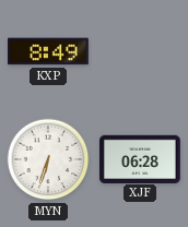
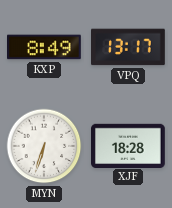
VPQ: none -> 13:17 (129, 47)
XJF: 06:28 -> 18:28 (129, 145)
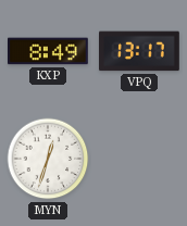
MYN: 6:33 -> 12:33 (48, 159)
XJF: 18:28 -> none (129, 145)
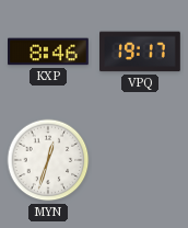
KXP: 8:49 -> 8:46 (49, 52)
VPQ: 13:17 -> 19:17 (141, 52)
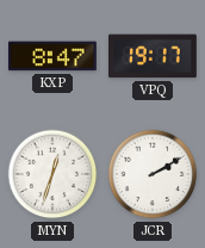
KXP: 8:46 -> 8:47 (54, 56)
JCR: none -> 2:10 (153, 174)
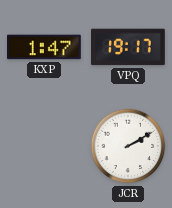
KXP: 8:47 -> 1:47 (45, 47)
MYN: 12:33 -> none (52, 174)
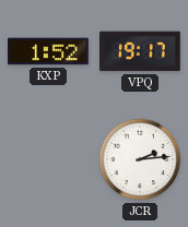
KXP: 1:47 -> 1:52 (49, 51)
JCR: 2:10 -> 2:14 (140, 159)
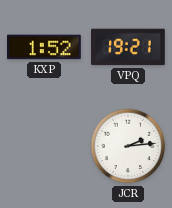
VPQ: 19:17 -> 19:21 (129, 47)
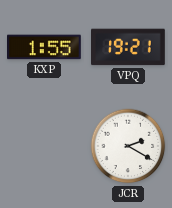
KXP: 1:52 -> 1:55 (45, 47)
JCR: 2:14 -> 2:20 (128, 146)
